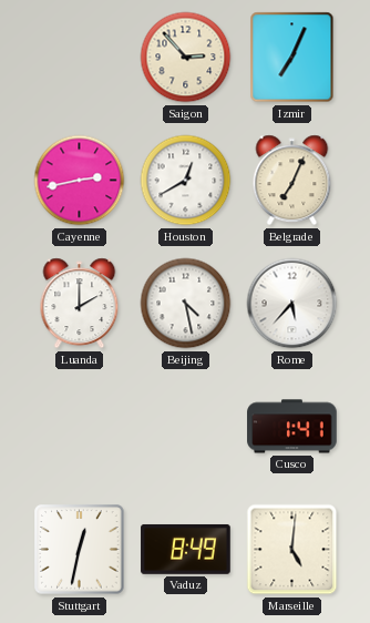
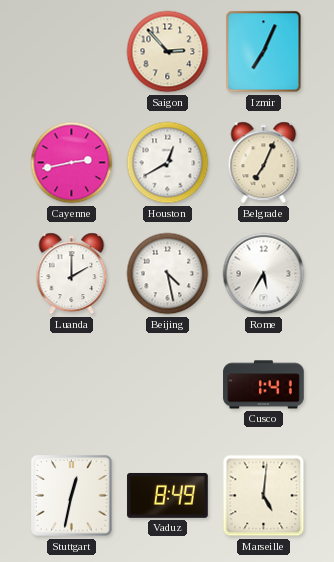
Rome: 5:37 -> 5:35 (264, 274)
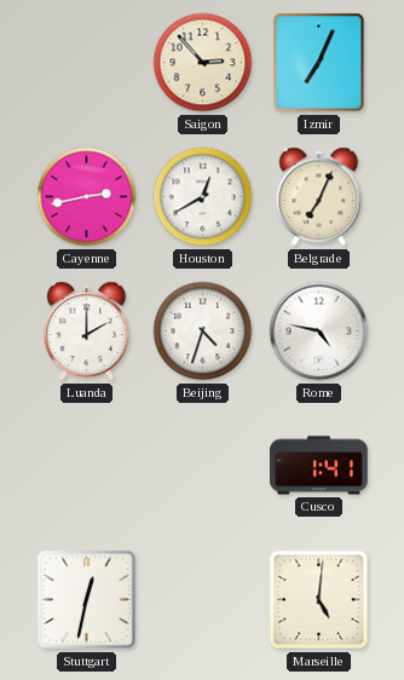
Beijing: 4:28 -> 4:33 (203, 332)
Rome: 5:35 -> 4:47 (319, 332)
Vaduz: 8:49 -> none (168, 495)
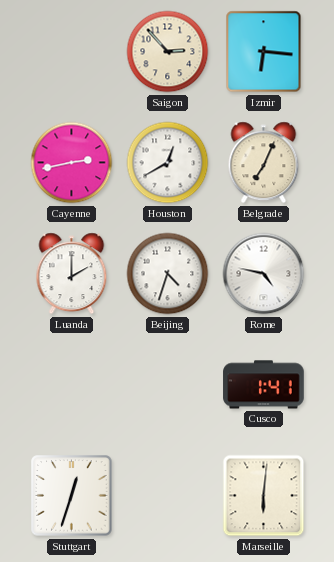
Izmir: 7:04 -> 6:16 (264, 52)
Stuttgart: 12:32 -> 12:33 (72, 496)
Marseille: 5:01 -> 6:01 (264, 496)
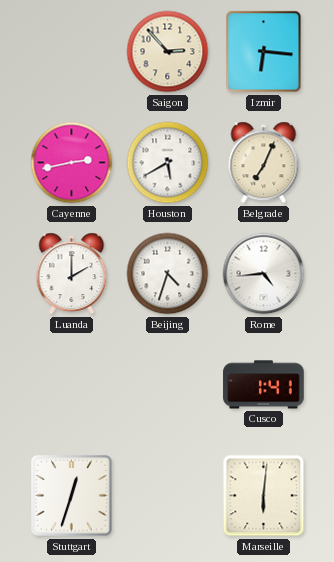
Houston: 12:40 -> 5:40 (168, 163)
Rome: 4:47 -> 4:44 (264, 274)
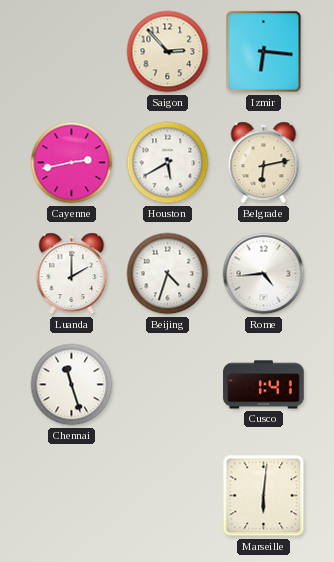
Belgrade: 7:04 -> 6:13 (264, 163)
Chennai: none -> 11:27 (72, 385)
Stuttgart: 12:33 -> none (72, 496)
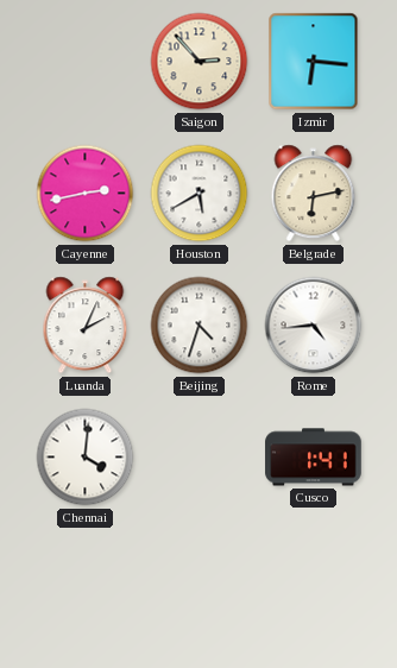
Luanda: 2:00 -> 2:04 (86, 326)
Chennai: 11:27 -> 4:01 (86, 458)
Marseille: 6:01 -> none (264, 496)
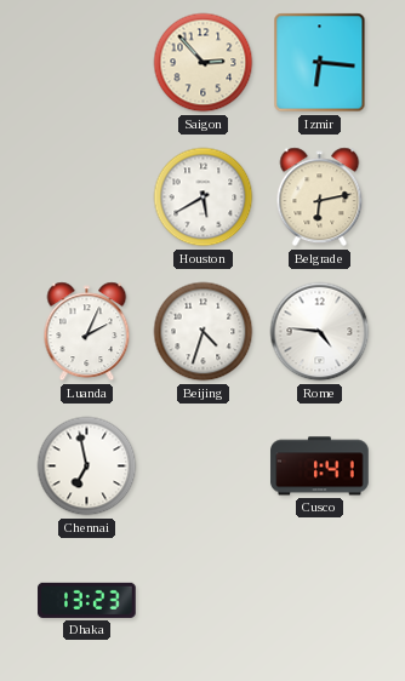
Cayenne: 2:43 -> none (86, 194)
Rome: 4:44 -> 4:46 (320, 332)
Chennai: 4:01 -> 6:58 (87, 467)
Dhaka: none -> 13:23 (87, 600)
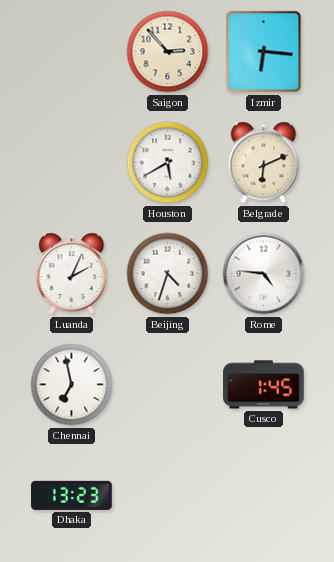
Belgrade: 6:13 -> 6:11 (264, 163)
Cusco: 1:41 -> 1:45 (264, 385)
